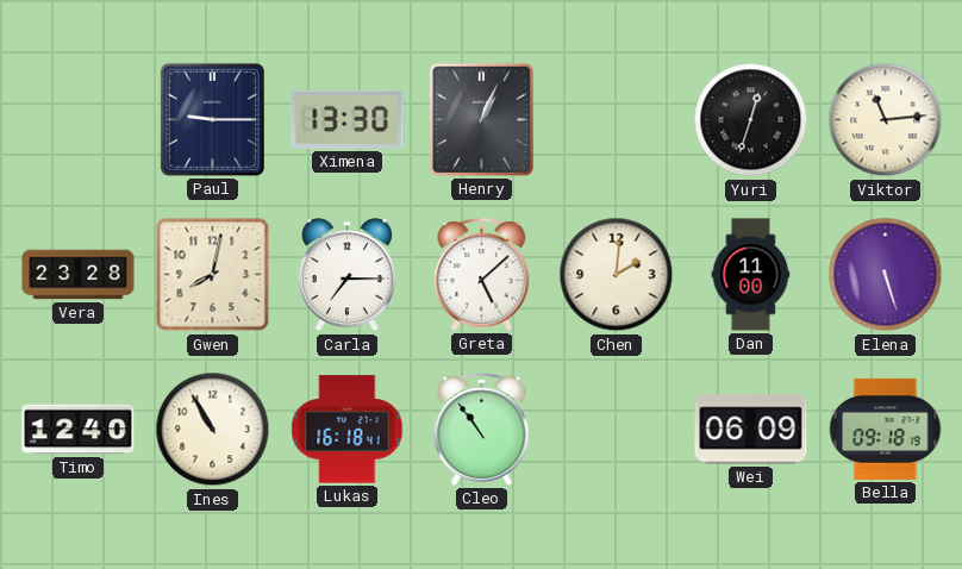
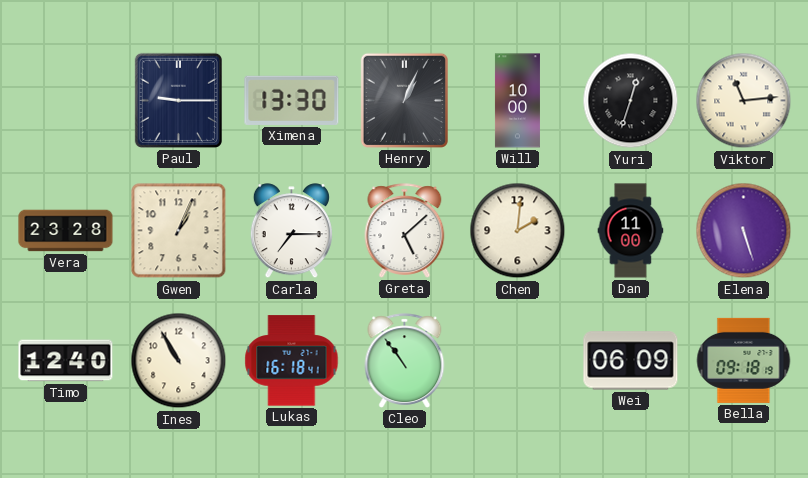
Will: none -> 10:00 (517, 101)
Gwen: 8:02 -> 1:04 (179, 231)
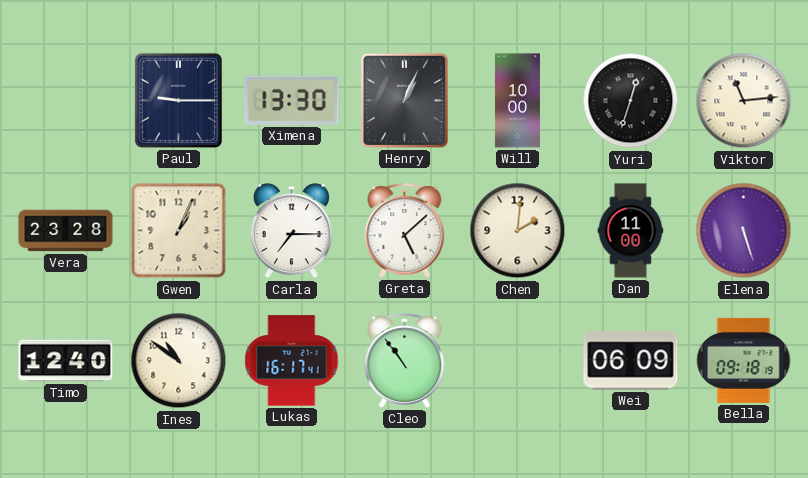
Ines: 10:55 -> 10:51 (179, 361)
Lukas: 16:18 -> 16:17 (292, 361)
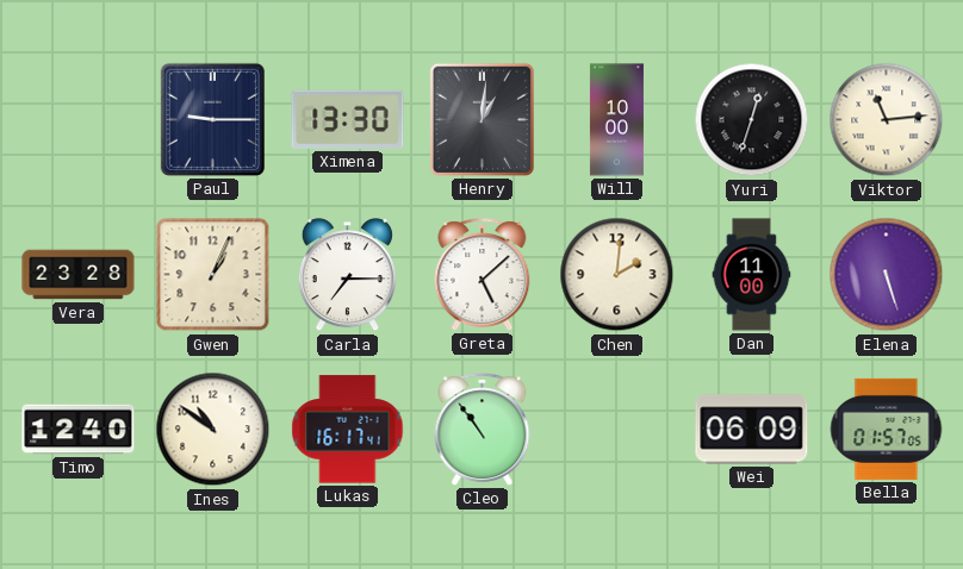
Henry: 1:04 -> 1:01 (481, 119)
Bella: 09:18 -> 01:57 (887, 429)
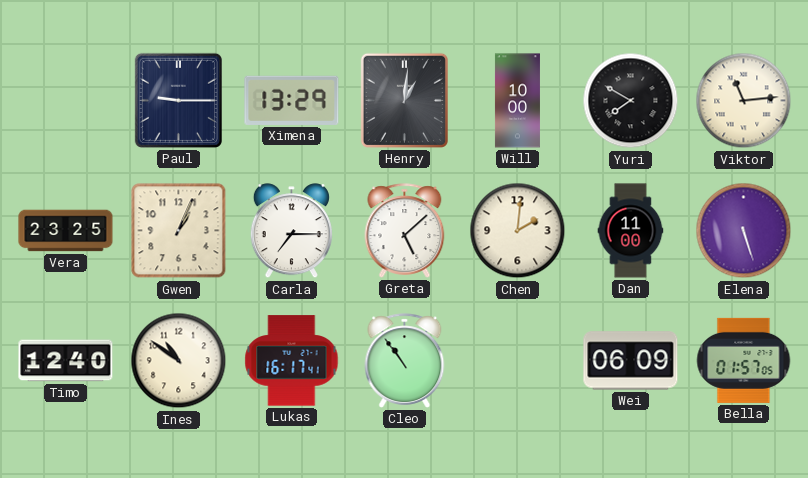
Ximena: 13:30 -> 13:29 (292, 100)
Yuri: 12:33 -> 7:50 (631, 101)
Vera: 23:28 -> 23:25 (66, 231)
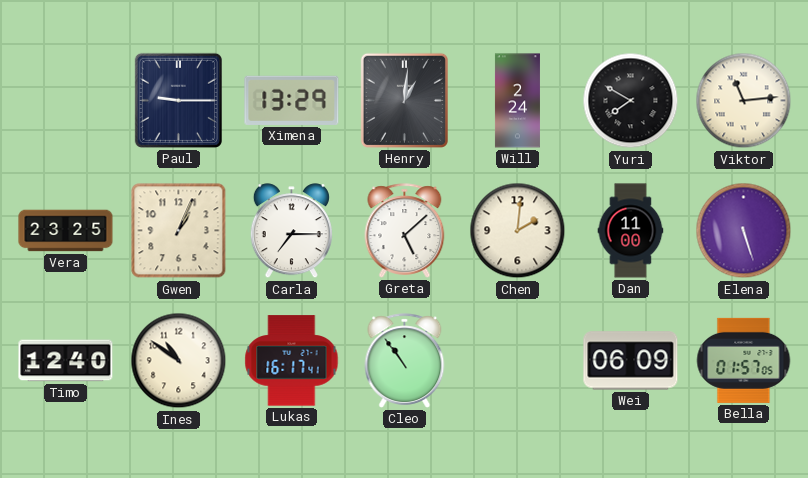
Will: 10:00 -> 2:24 (517, 101)
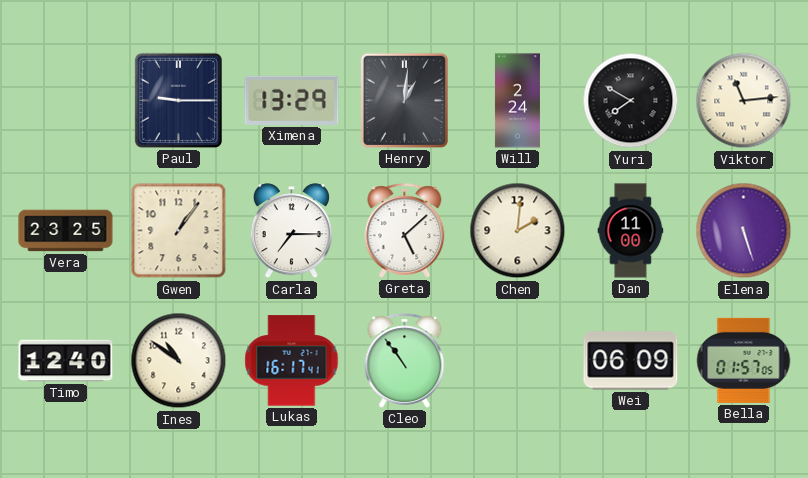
Gwen: 1:04 -> 1:06 (179, 231)
